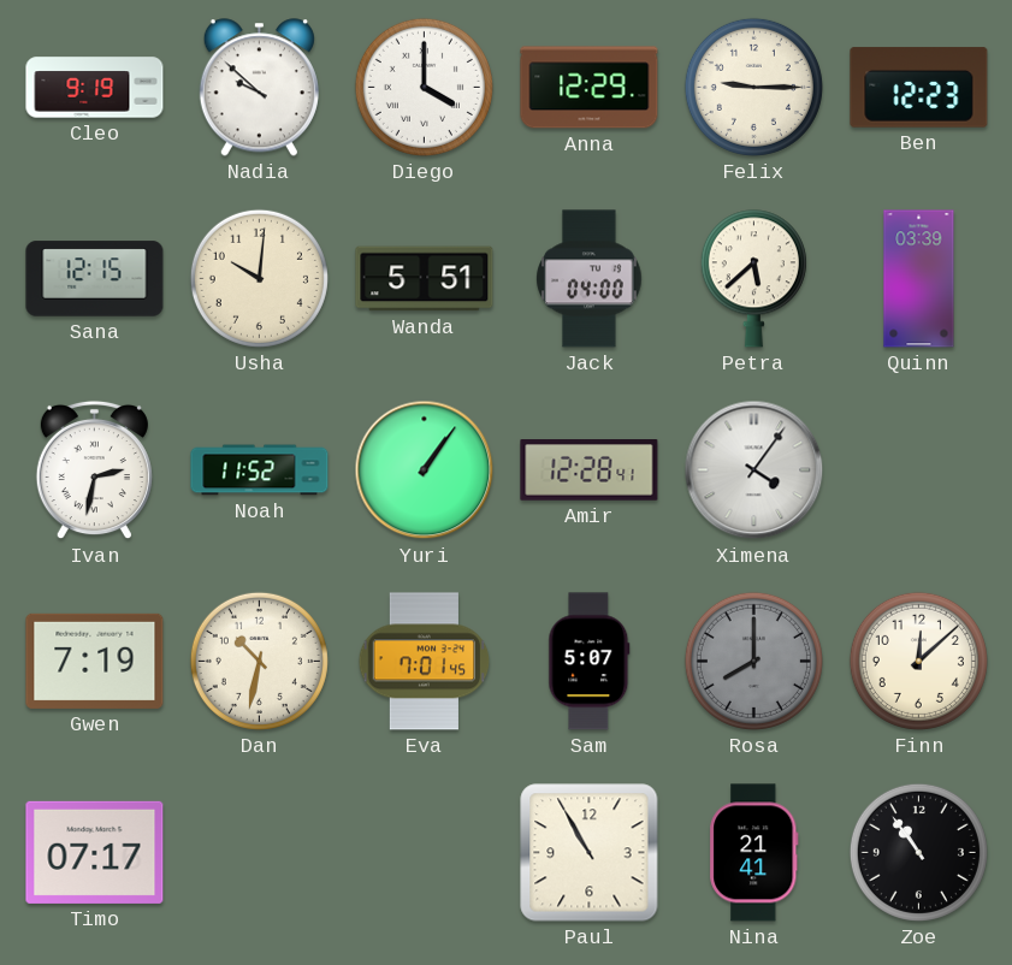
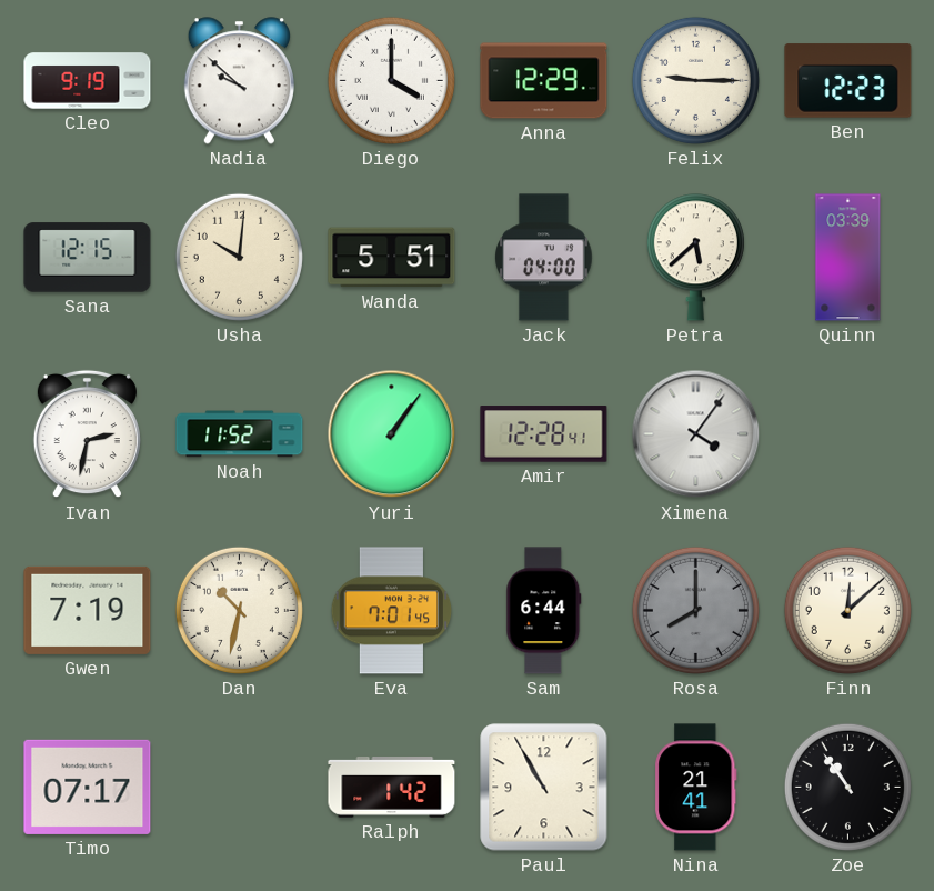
Sam: 5:07 -> 6:44 (544, 611)
Ralph: none -> 1:42 (392, 788)
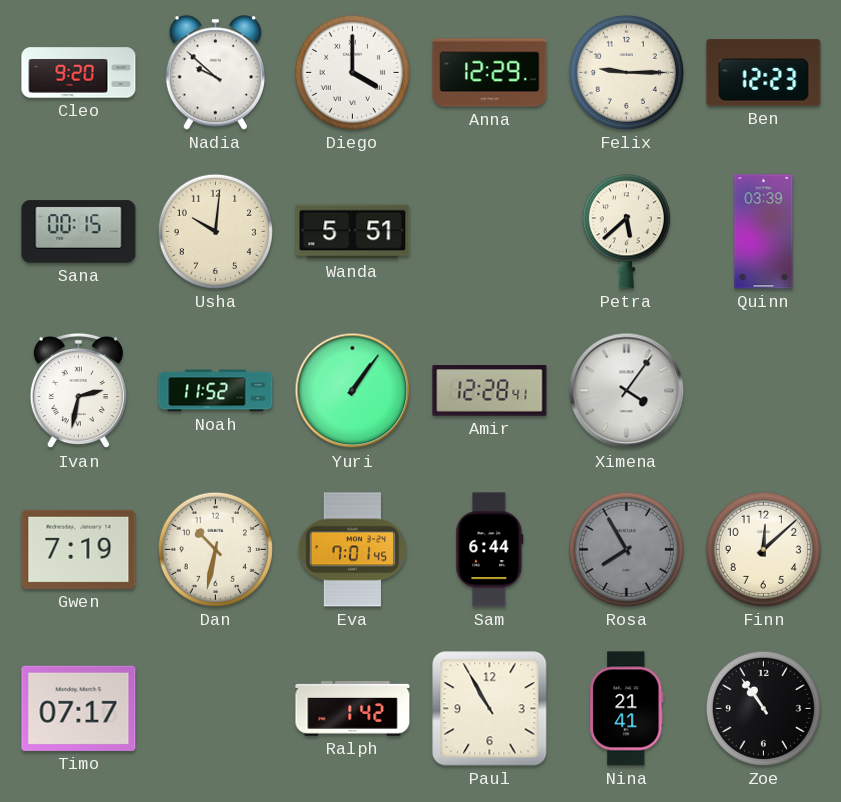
Cleo: 9:19 -> 9:20 (79, 73)
Sana: 12:15 -> 00:15 (79, 232)
Jack: 04:00 -> none (544, 258)
Rosa: 8:00 -> 7:55 (626, 549)
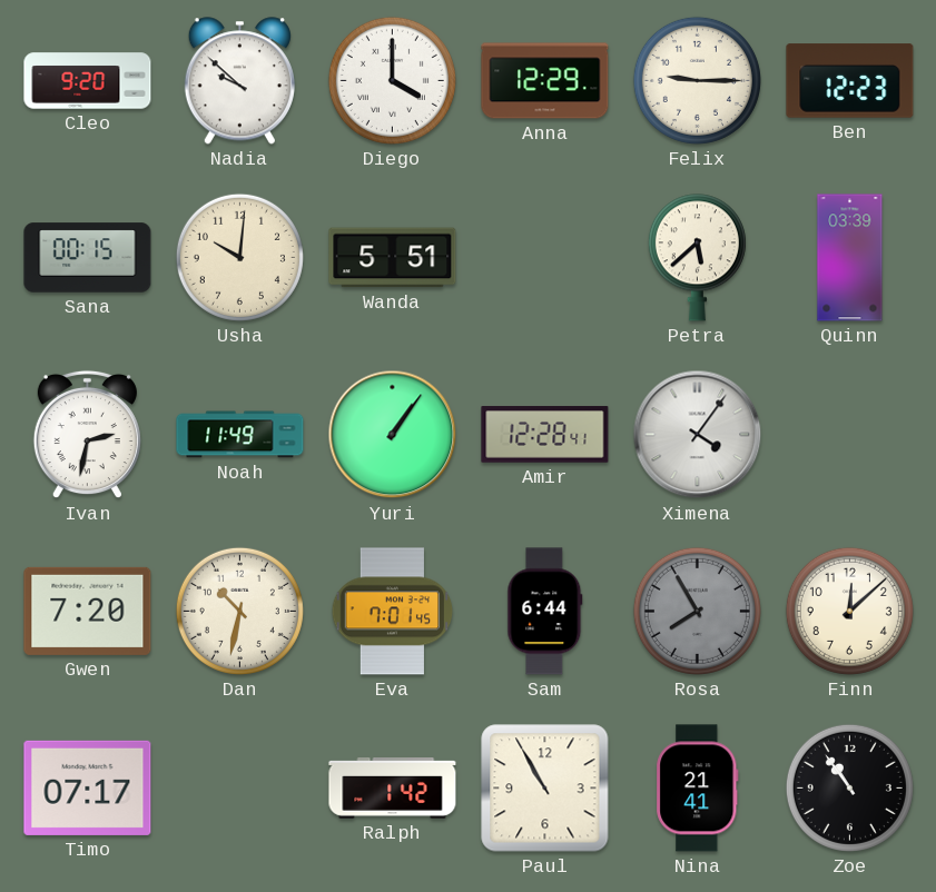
Noah: 11:52 -> 11:49 (240, 435)
Gwen: 7:19 -> 7:20 (88, 611)
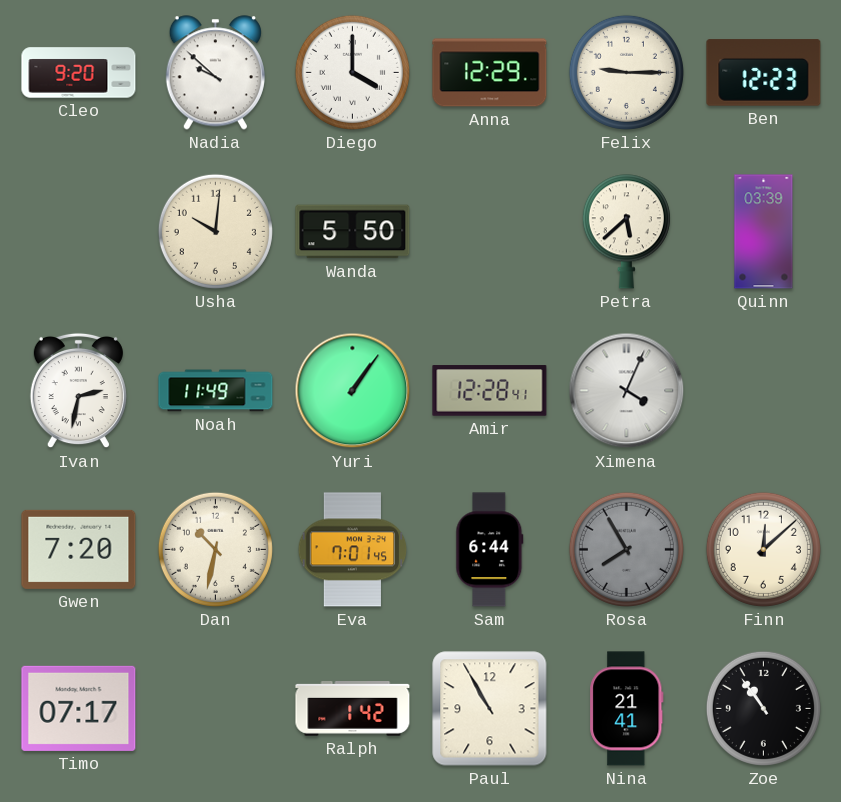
Sana: 00:15 -> none (88, 258)
Wanda: 5:51 -> 5:50 (353, 232)
Ximena: 4:06 -> 4:04 (627, 391)
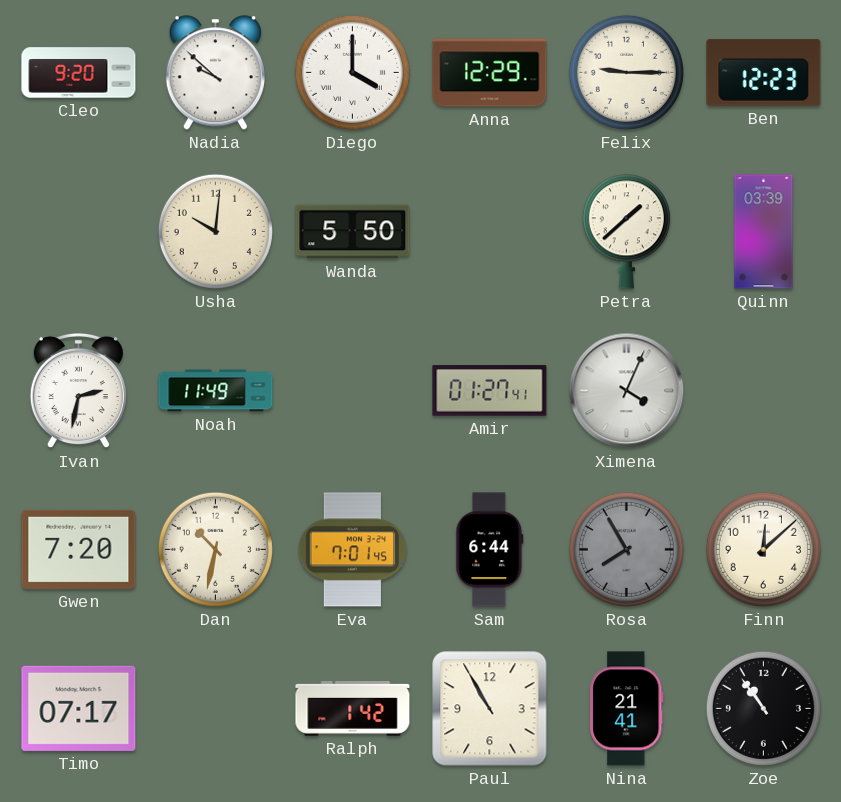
Petra: 5:38 -> 1:38 (626, 232)
Yuri: 1:06 -> none (353, 391)
Amir: 12:28 -> 01:27 (490, 391)
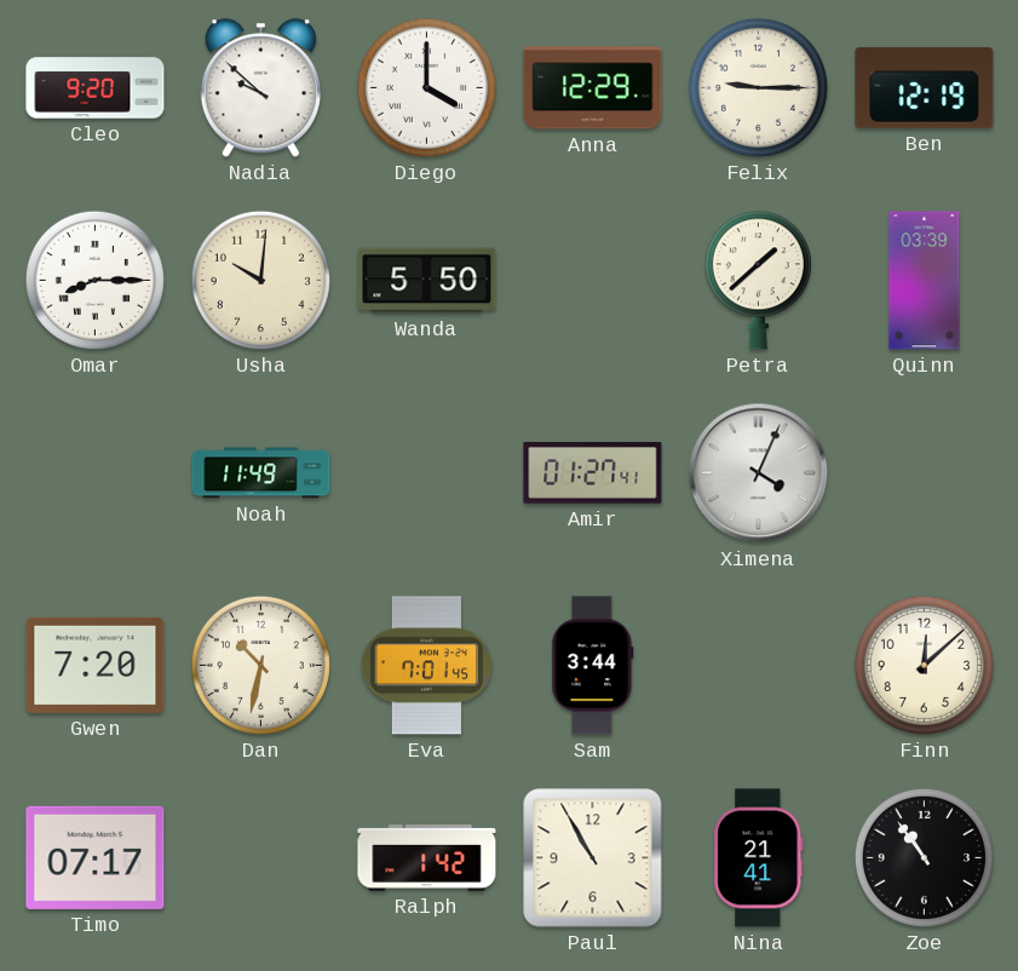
Ben: 12:23 -> 12:19 (925, 88)
Omar: none -> 8:15 (94, 280)
Ivan: 2:32 -> none (78, 391)
Sam: 6:44 -> 3:44 (593, 666)
Rosa: 7:55 -> none (626, 549)
